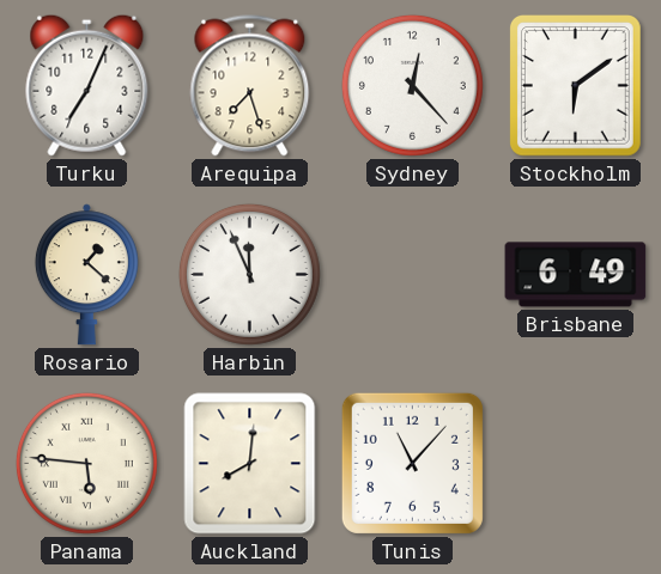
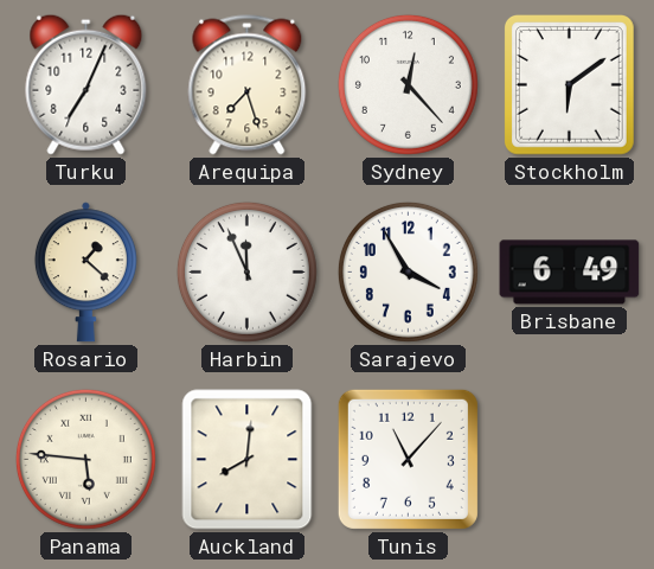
Sarajevo: none -> 3:55 (408, 271)
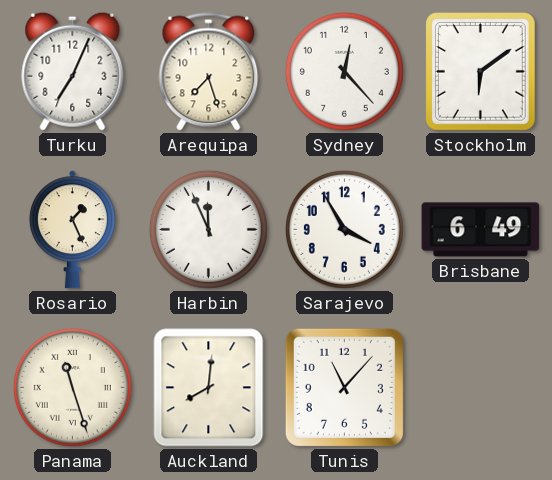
Rosario: 1:22 -> 1:26 (72, 230)
Panama: 5:46 -> 11:27 (72, 387)
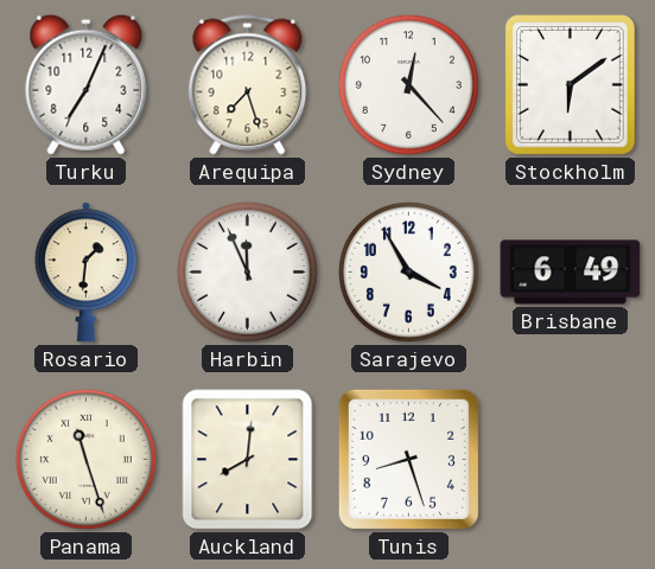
Rosario: 1:26 -> 1:31 (85, 273)
Tunis: 11:07 -> 8:27 (408, 459)
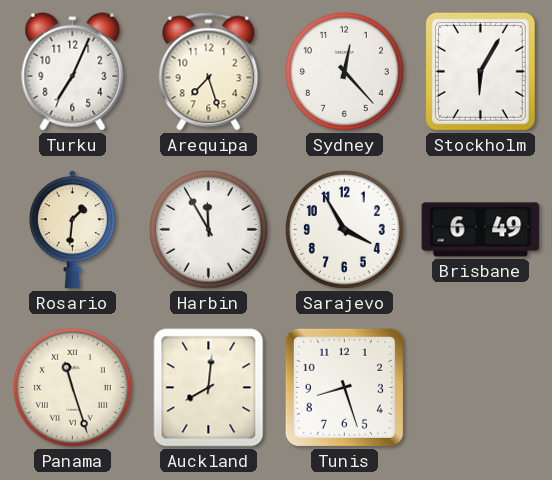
Stockholm: 6:09 -> 6:05 (480, 72)
Harbin: 11:56 -> 11:55 (208, 229)
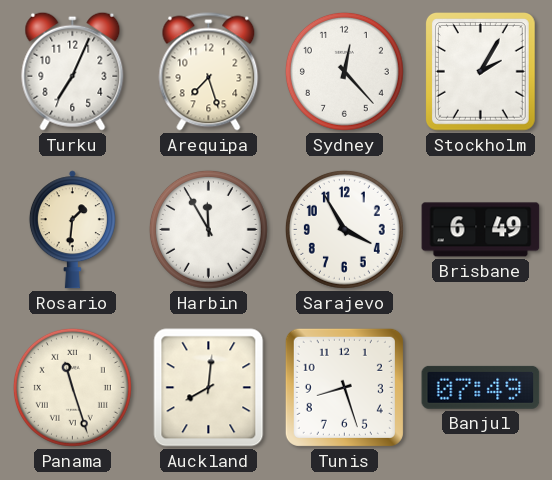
Stockholm: 6:05 -> 2:05 (480, 72)
Banjul: none -> 07:49 (481, 387)
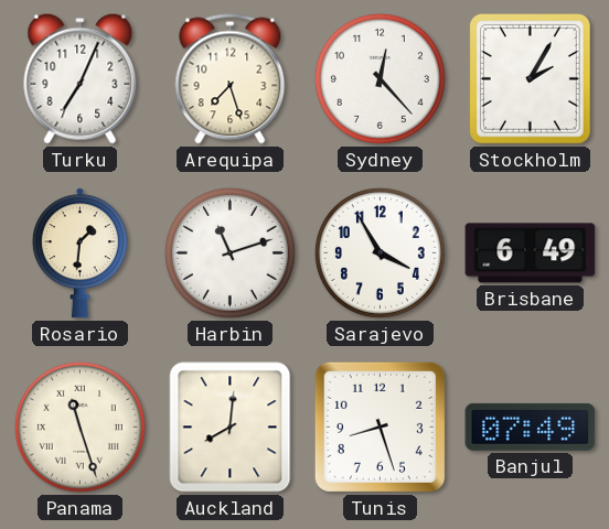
Harbin: 11:55 -> 11:12 (229, 252)
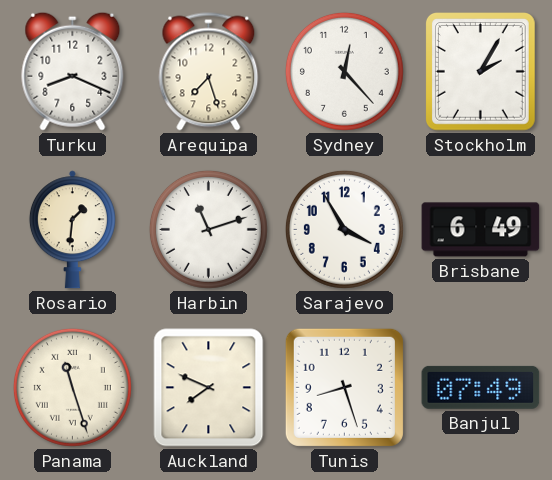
Turku: 7:04 -> 8:19 (73, 71)
Auckland: 8:01 -> 7:49 (209, 388)
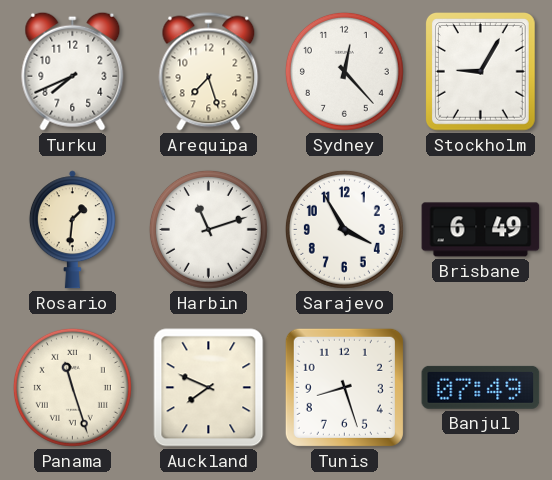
Turku: 8:19 -> 7:41 (73, 71)
Stockholm: 2:05 -> 9:05 (480, 72)
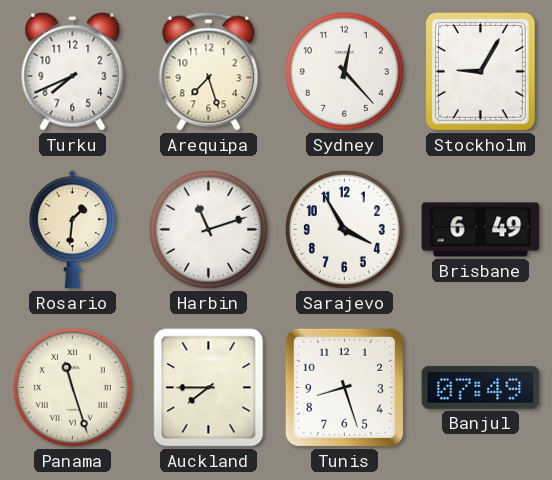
Auckland: 7:49 -> 7:45 (209, 388)
